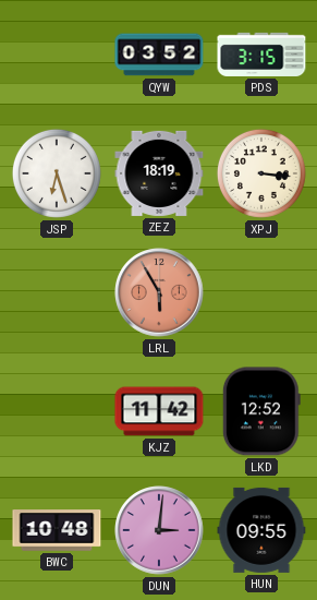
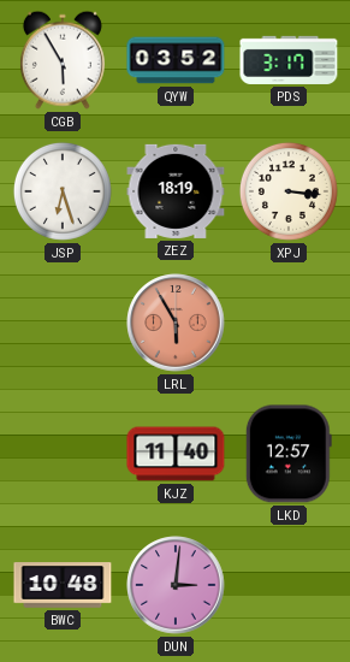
CGB: none -> 5:55 (63, 60)
PDS: 3:15 -> 3:17 (289, 60)
KJZ: 11:42 -> 11:40 (176, 454)
LKD: 12:52 -> 12:57 (289, 454)
HUN: 09:55 -> none (261, 530)
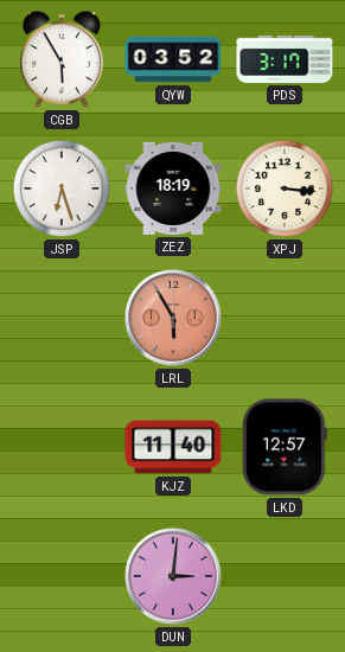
BWC: 10:48 -> none (63, 585)
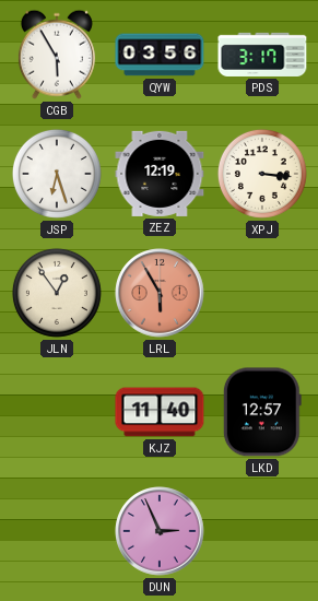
QYW: 03:52 -> 03:56 (160, 55)
ZEZ: 18:19 -> 12:19 (160, 174)
JLN: none -> 12:54 (57, 293)
DUN: 3:01 -> 2:56 (160, 531)
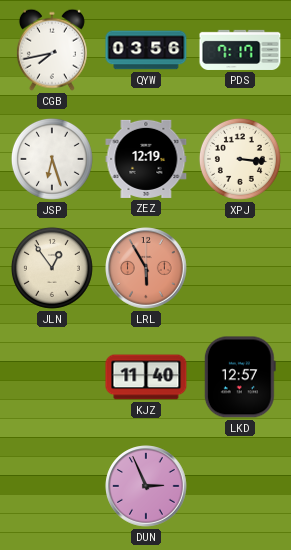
CGB: 5:55 -> 7:43 (52, 50)
PDS: 3:17 -> 7:17 (240, 50)
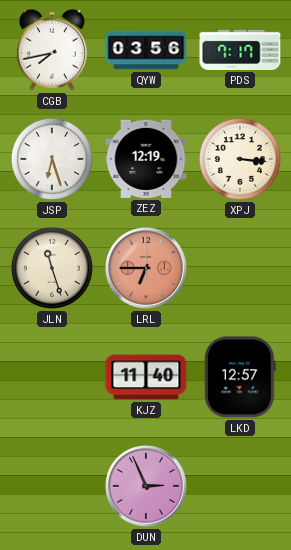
JLN: 12:54 -> 11:27 (52, 268)
LRL: 5:55 -> 6:45 (146, 268)
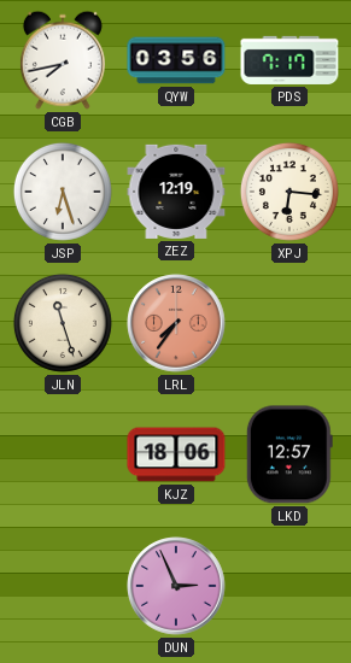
XPJ: 3:16 -> 6:16 (289, 192)
LRL: 6:45 -> 7:36 (176, 323)
KJZ: 11:40 -> 18:06 (176, 454)
